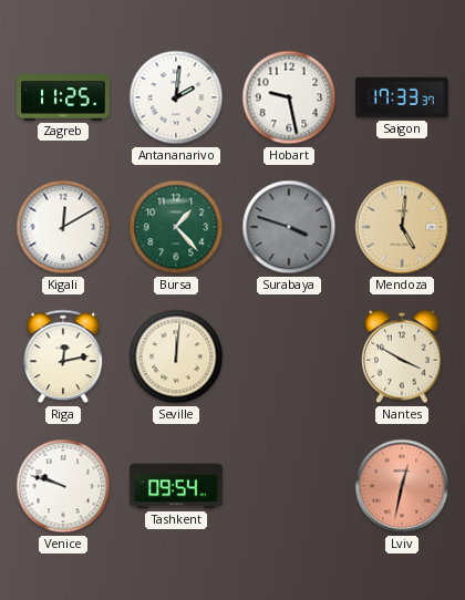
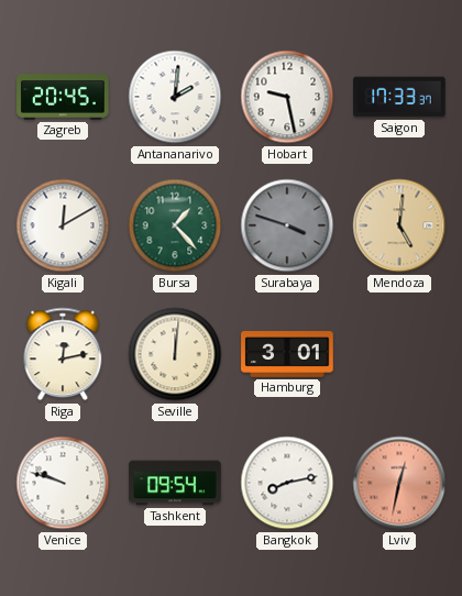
Zagreb: 11:25 -> 20:45 (63, 97)
Hamburg: none -> 3:01 (287, 355)
Nantes: 3:50 -> none (402, 356)
Bangkok: none -> 8:13 (287, 483)
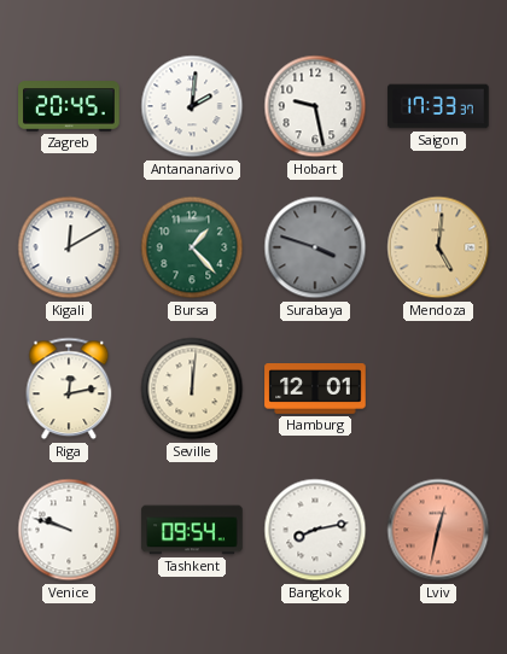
Hamburg: 3:01 -> 12:01 (315, 390)
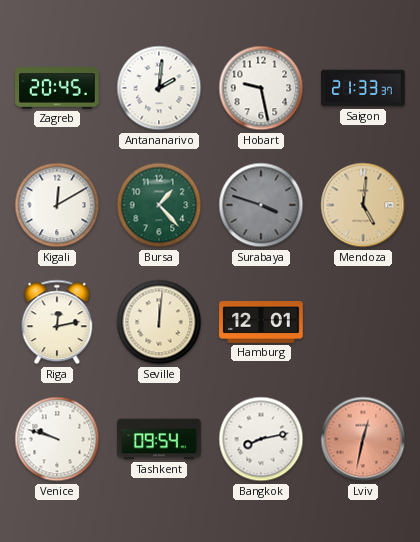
Saigon: 17:33 -> 21:33 (363, 88)
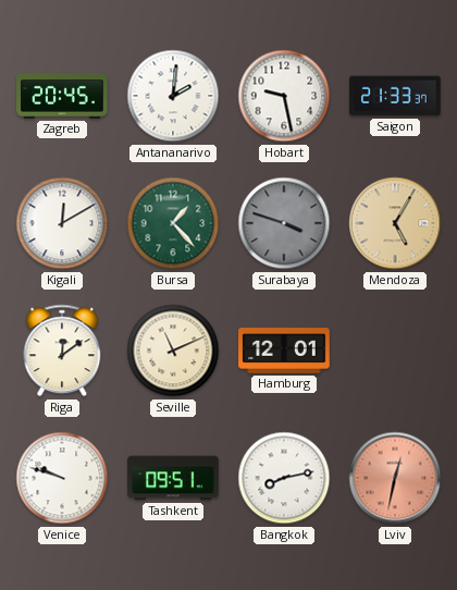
Mendoza: 5:01 -> 5:05 (395, 223)
Riga: 12:13 -> 12:09 (62, 351)
Seville: 12:01 -> 11:11 (173, 351)
Tashkent: 09:54 -> 09:51 (173, 478)
